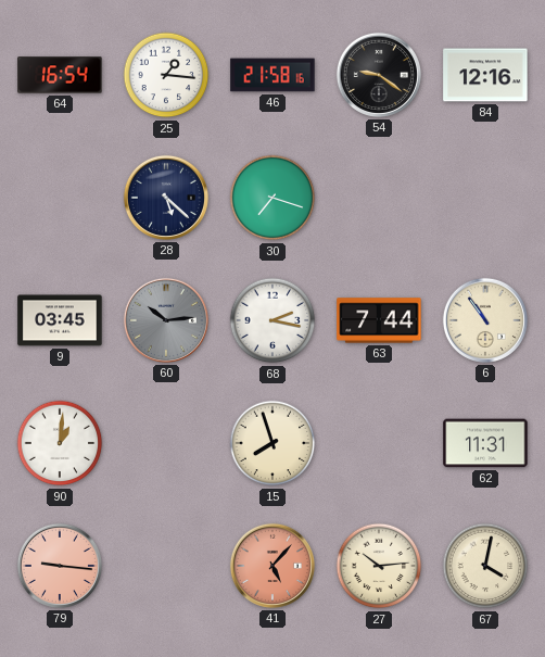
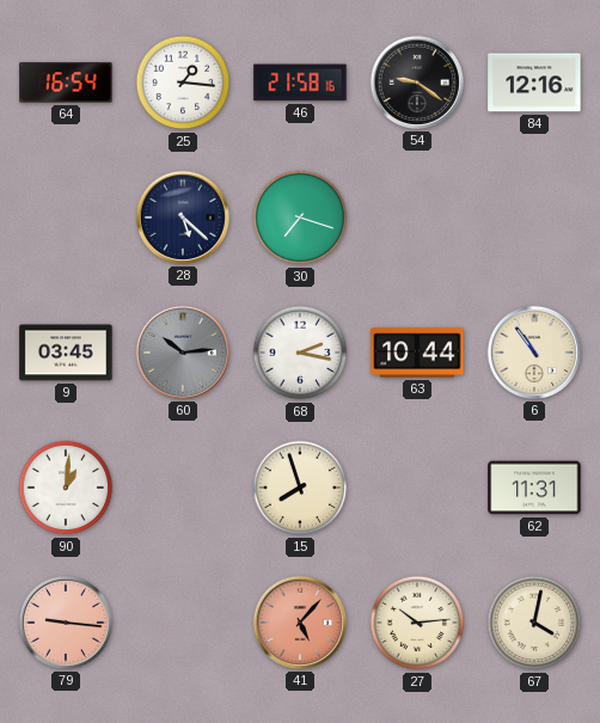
63: 7:44 -> 10:44 (417, 353)
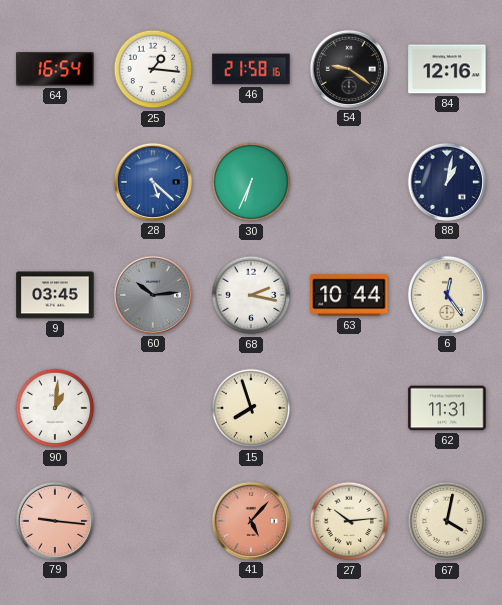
28 dial: navy -> blue (153, 182)
30: 7:18 -> 6:34 (251, 182)
88: none -> 1:02 (447, 182)
6: 10:54 -> 12:24 (447, 295)
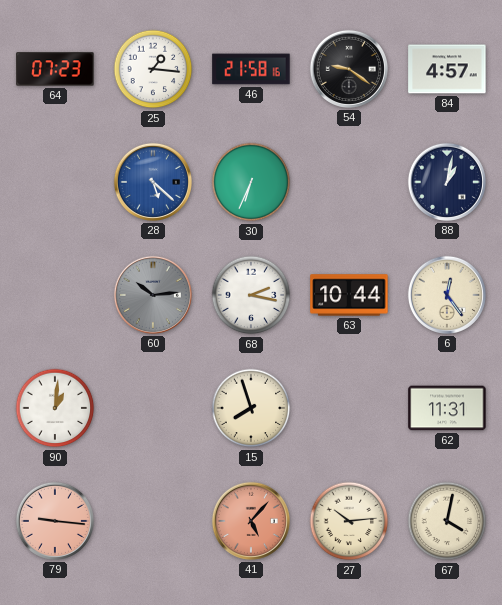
64: 16:54 -> 07:23 (55, 69)
84: 12:16 -> 4:57 (447, 69)
9: 03:45 -> none (55, 295)
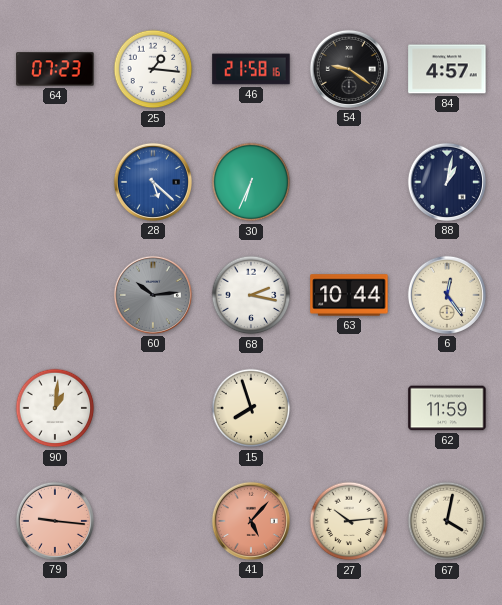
62: 11:31 -> 11:59 (447, 408)
